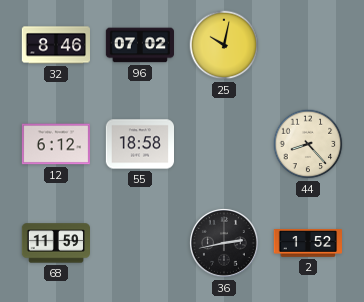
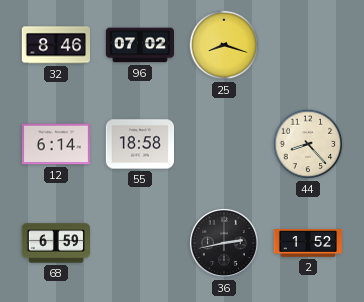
25: 10:02 -> 8:18 (224, 45)
12: 6:12 -> 6:14 (55, 144)
68: 11:59 -> 6:59 (55, 243)
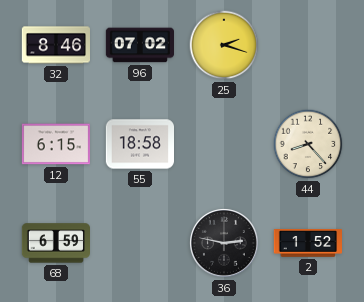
25: 8:18 -> 2:18 (224, 45)
12: 6:14 -> 6:15 (55, 144)
36: 2:43 -> 2:47 (224, 243)
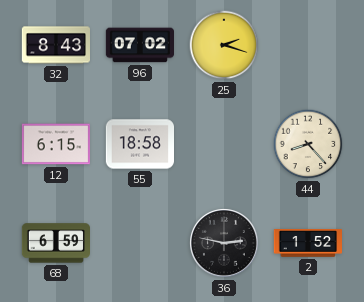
32: 8:46 -> 8:43 (55, 45)
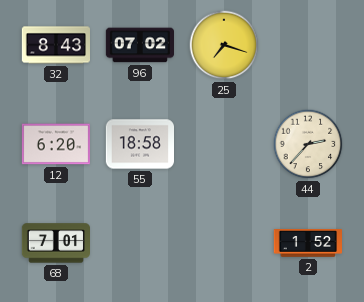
25: 2:18 -> 7:18 (224, 45)
12: 6:15 -> 6:20 (55, 144)
44: 8:23 -> 2:37 (308, 144)
68: 6:59 -> 7:01 (55, 243)
36: 2:47 -> none (224, 243)
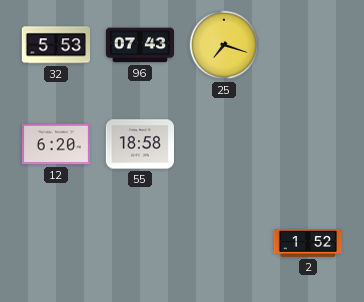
32: 8:43 -> 5:53 (55, 45)
96: 07:02 -> 07:43 (139, 45)
44: 2:37 -> none (308, 144)
68: 7:01 -> none (55, 243)
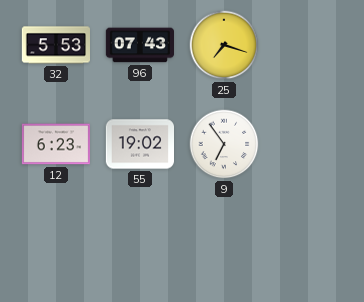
12: 6:20 -> 6:23 (55, 144)
55: 18:58 -> 19:02 (139, 144)
9: none -> 6:54 (224, 144)
2: 1:52 -> none (307, 244)
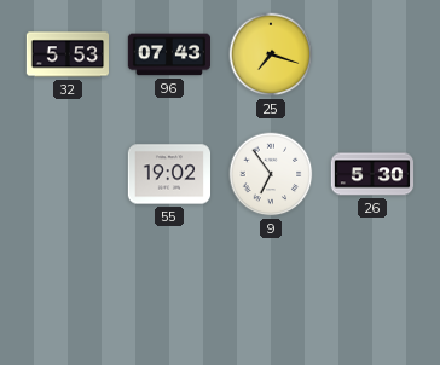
12: 6:23 -> none (55, 144)
26: none -> 5:30 (372, 174)
